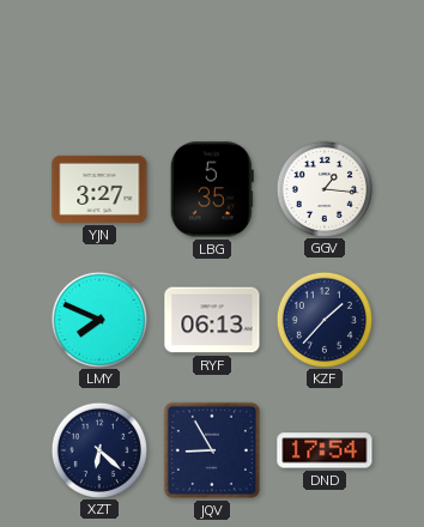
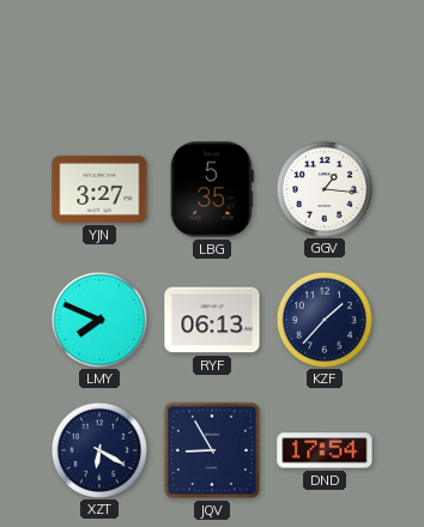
XZT: 6:22 -> 6:20 (98, 449)
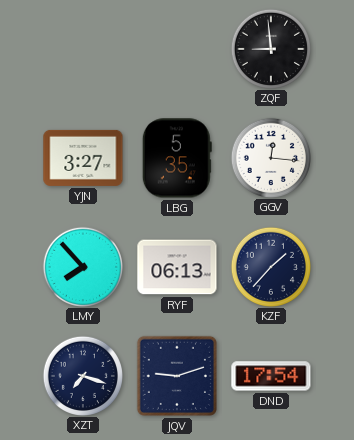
ZQF: none -> 8:59 (270, 48)
GGV: 1:16 -> 12:16 (270, 157)
LMY: 7:49 -> 7:53 (82, 266)
XZT: 6:20 -> 7:18 (82, 375)
JQV: 8:55 -> 9:12 (177, 376)
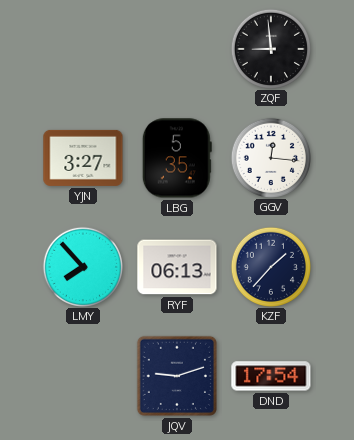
XZT: 7:18 -> none (82, 375)
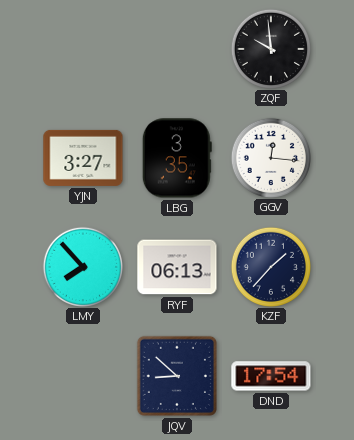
ZQF: 8:59 -> 9:59 (270, 48)
LBG: 5:35 -> 3:35 (177, 158)
JQV: 9:12 -> 8:52 (177, 376)
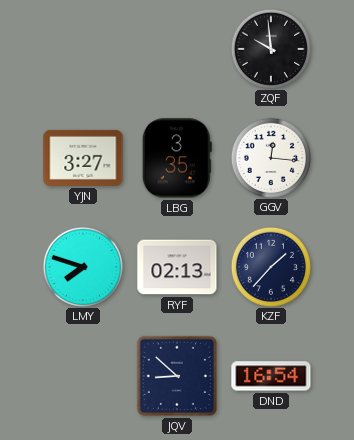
LMY: 7:53 -> 7:48 (82, 266)
RYF: 06:13 -> 02:13 (177, 267)
DND: 17:54 -> 16:54 (271, 376)
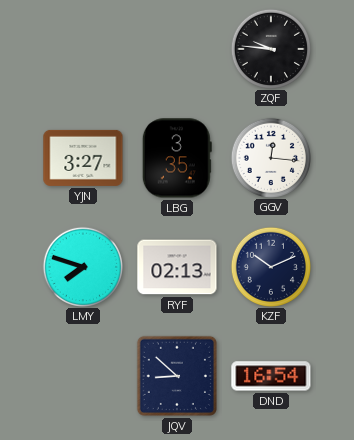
ZQF: 9:59 -> 9:46 (270, 48)
KZF: 1:37 -> 10:11 (270, 266)
